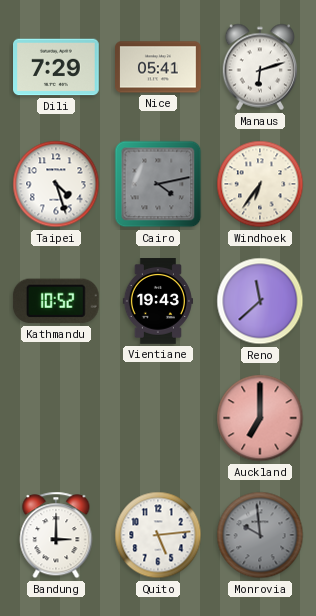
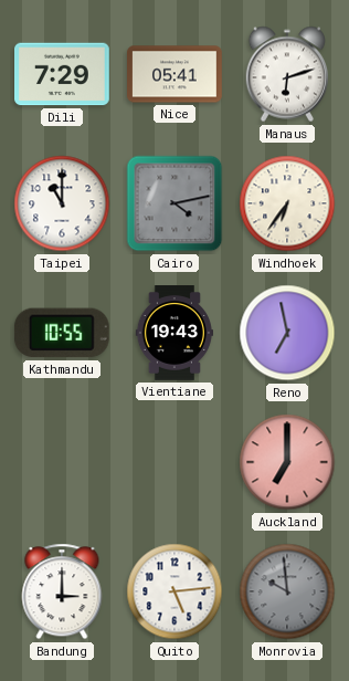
Taipei: 4:27 -> 11:00 (62, 203)
Kathmandu: 10:52 -> 10:55 (62, 333)
Reno: 11:38 -> 6:58 (287, 333)
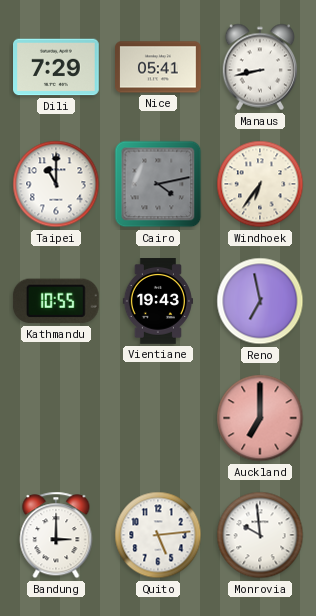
Manaus: 6:12 -> 8:43 (259, 67)
Monrovia dial: grey -> white (260, 535)
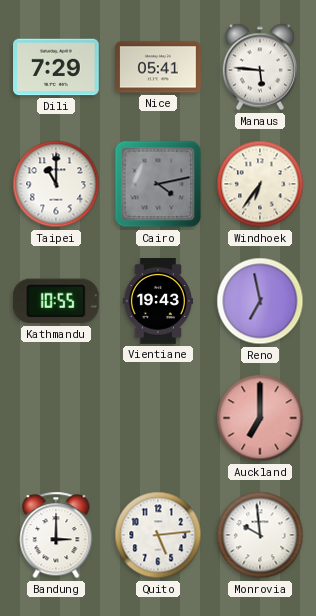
Manaus: 8:43 -> 5:46 (259, 67)
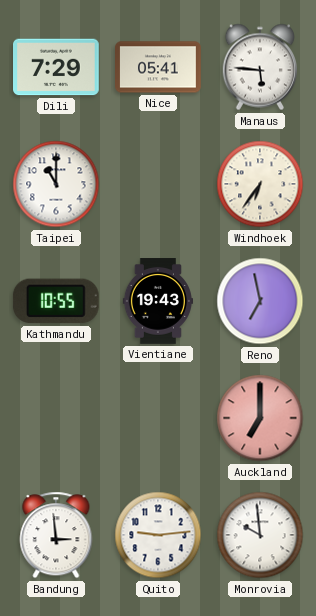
Cairo: 4:13 -> none (158, 184)
Bandung: 3:00 -> 2:59 (56, 535)
Quito: 5:14 -> 9:14 (158, 535)
